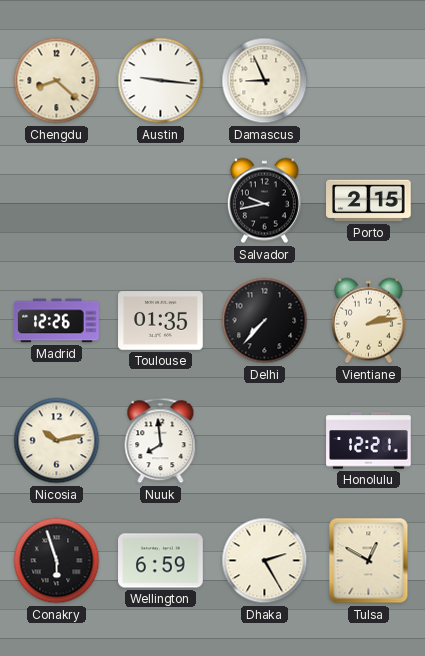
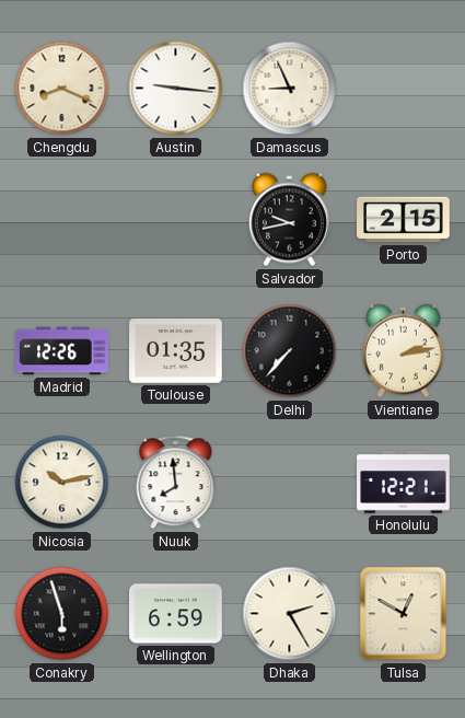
Chengdu: 8:22 -> 8:19 (62, 89)
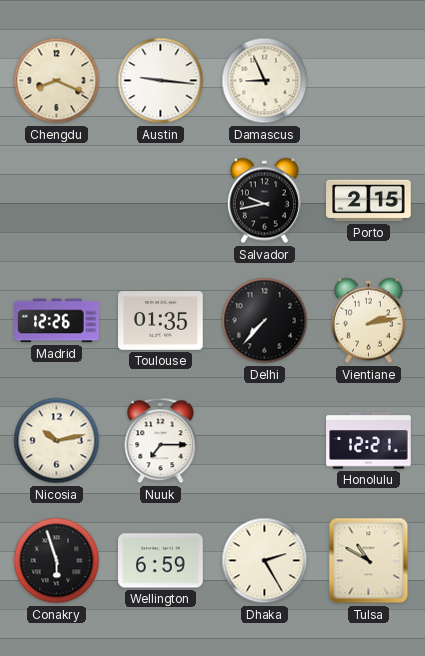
Nuuk: 7:59 -> 7:15 (161, 441)
Tulsa: 12:50 -> 10:50 (369, 561)
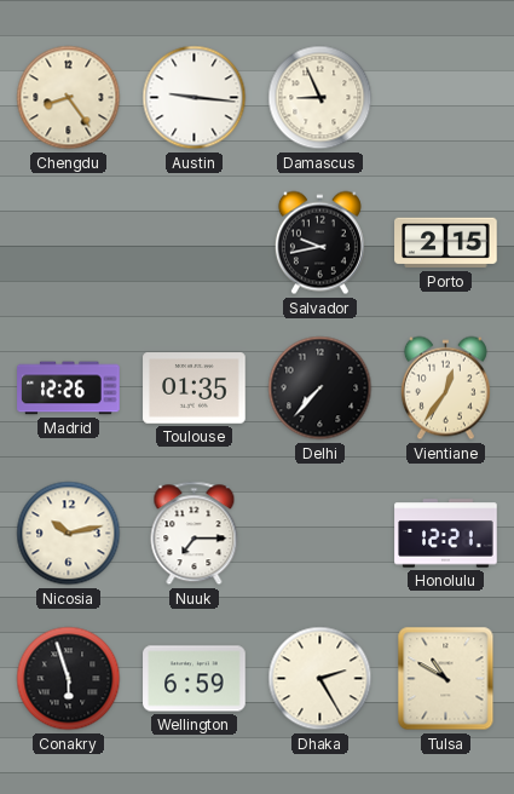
Chengdu: 8:19 -> 8:24 (69, 98)
Vientiane: 2:13 -> 12:36 (445, 389)
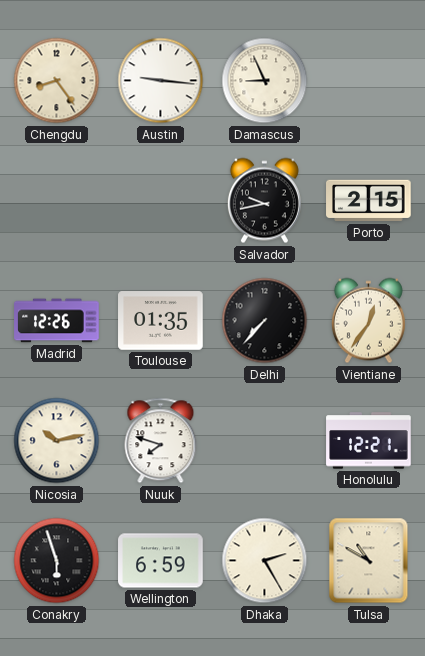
Nuuk: 7:15 -> 7:48 (161, 441)
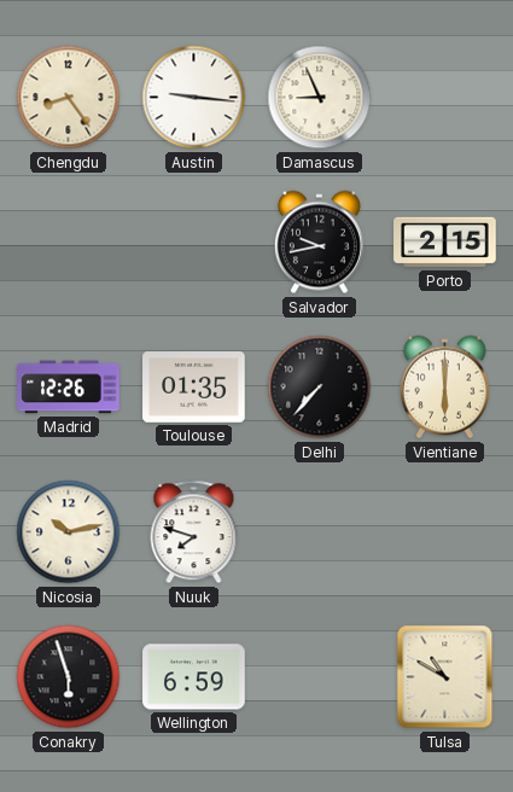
Vientiane: 12:36 -> 6:00 (444, 388)
Honolulu: 12:21 -> none (369, 441)
Dhaka: 2:25 -> none (265, 561)
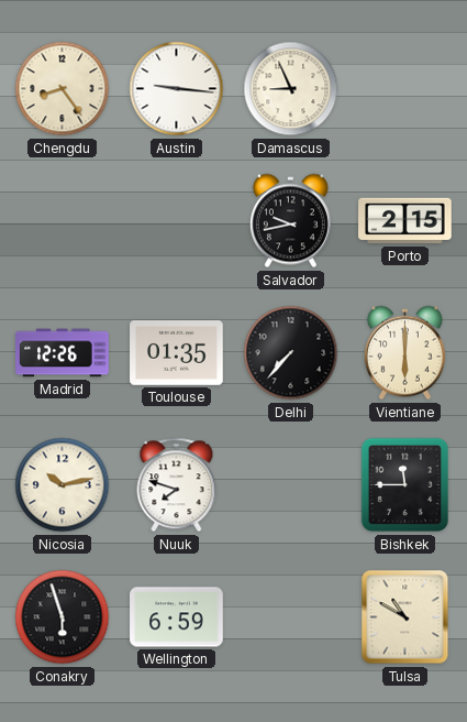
Bishkek: none -> 11:45 (404, 485)
